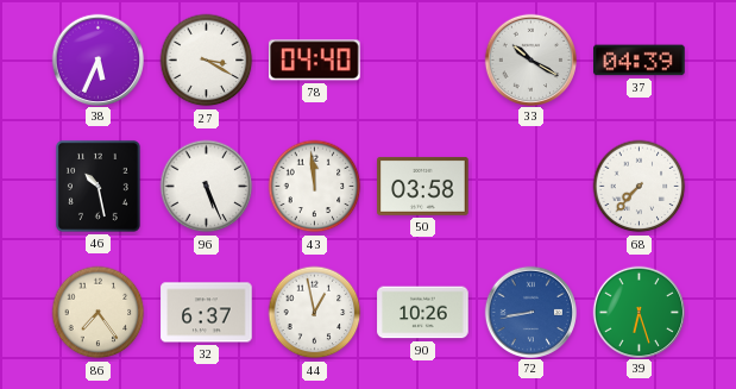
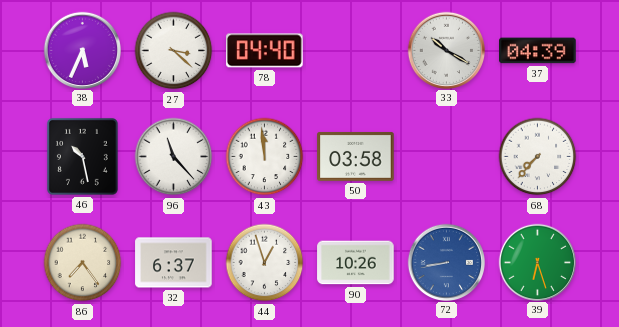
27: 3:20 -> 3:22 (174, 51)
96: 5:26 -> 11:23 (174, 157)
44: 12:58 -> 12:57 (265, 263)
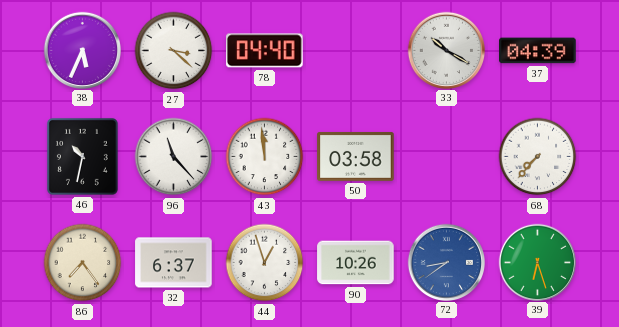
46: 10:28 -> 10:32 (82, 156)
72: 8:43 -> 8:39 (446, 262)
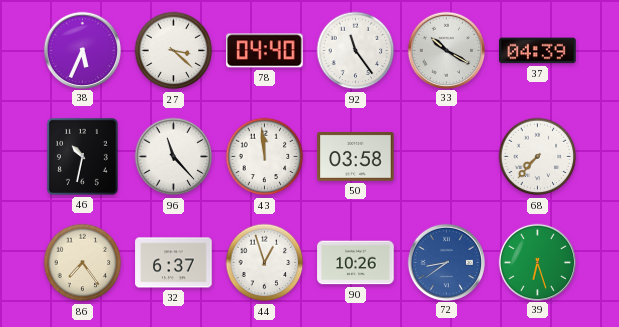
92: none -> 11:24 (356, 51)
